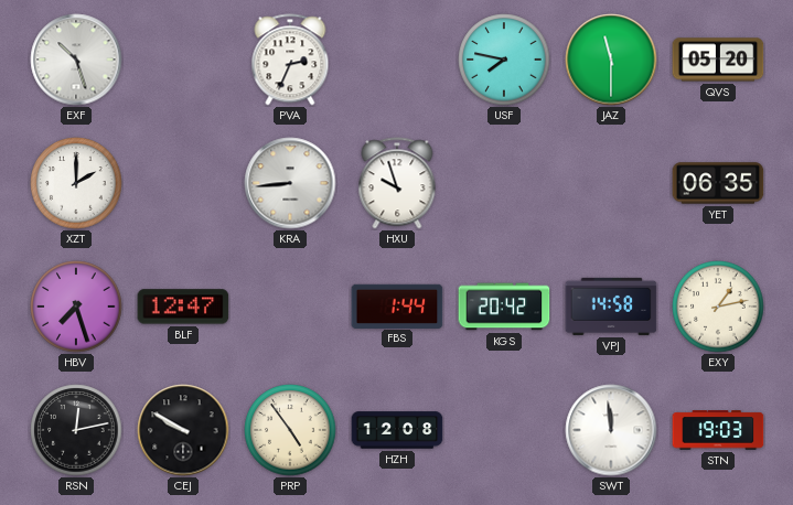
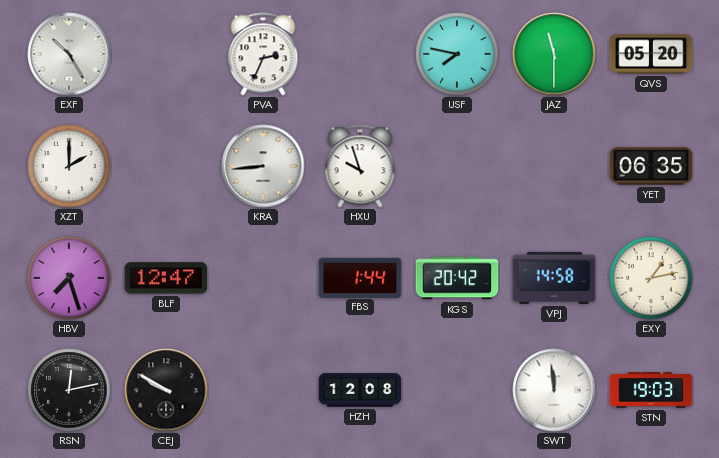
EXF: 10:27 -> 10:25 (69, 54)
PRP: 4:54 -> none (290, 430)
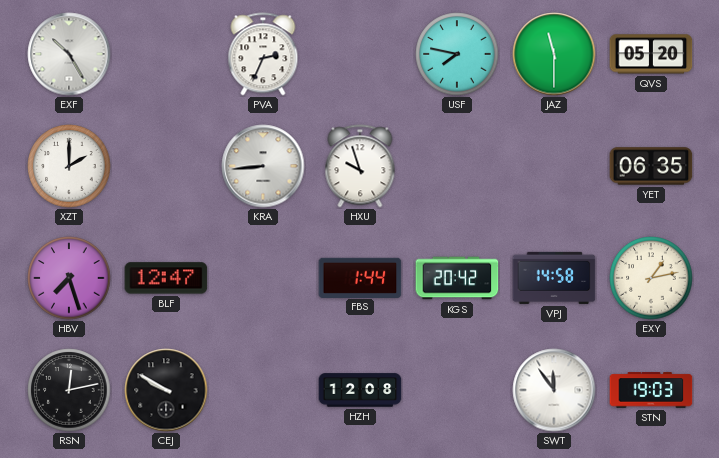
SWT: 11:59 -> 11:54 (554, 390)
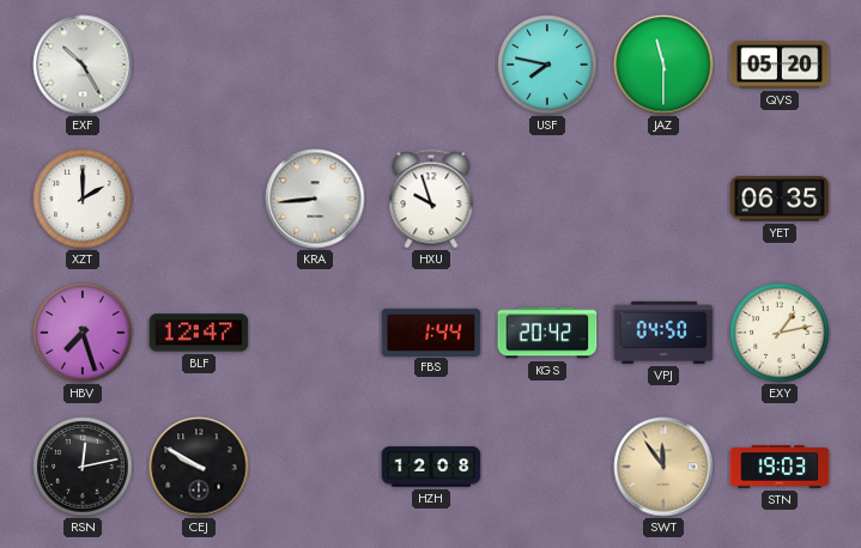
PVA: 2:34 -> none (263, 54)
VPJ: 14:58 -> 04:50 (663, 333)
SWT dial: white -> champagne (663, 467)
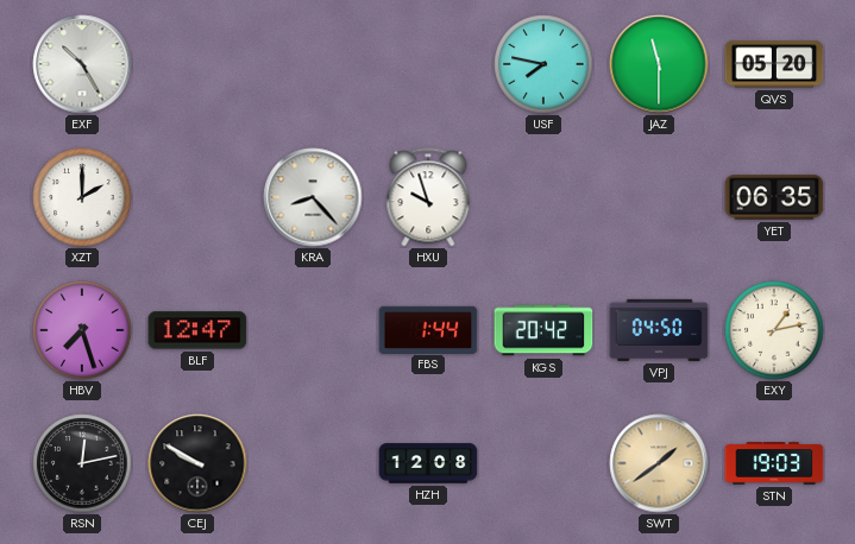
KRA: 8:44 -> 8:23 (313, 197)
SWT: 11:54 -> 1:39 (659, 463)
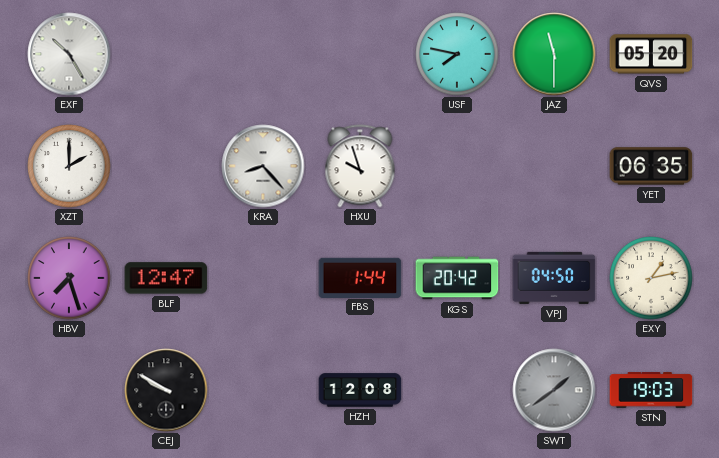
RSN: 12:13 -> none (82, 463)
SWT dial: champagne -> grey (554, 390)
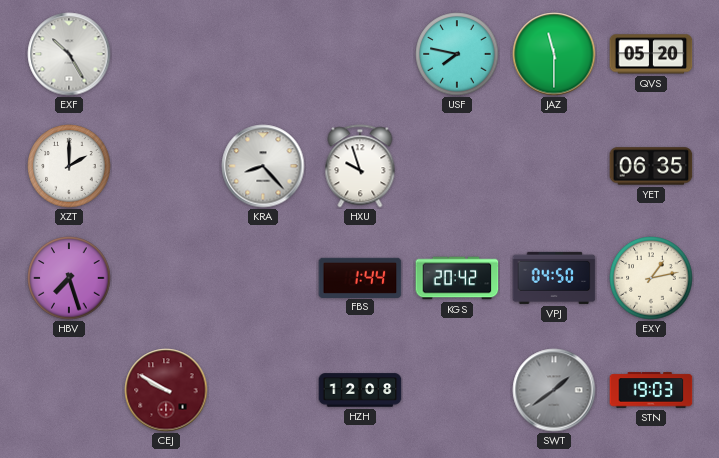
BLF: 12:47 -> none (166, 278)
CEJ dial: black -> burgundy (166, 390)
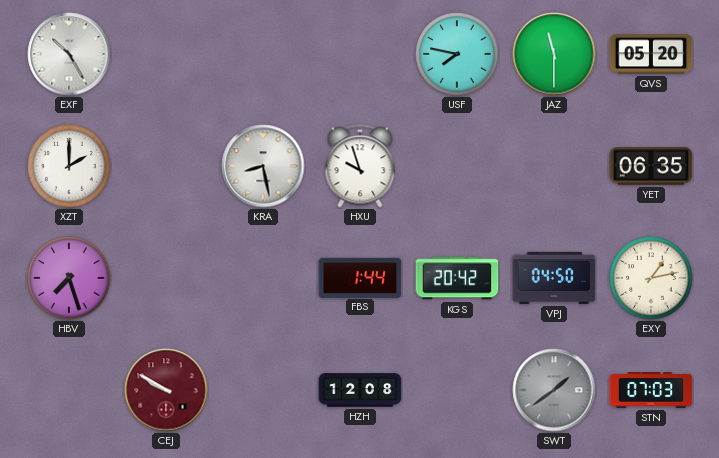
KRA: 8:23 -> 8:28 (263, 166)
STN: 19:03 -> 07:03 (651, 390)
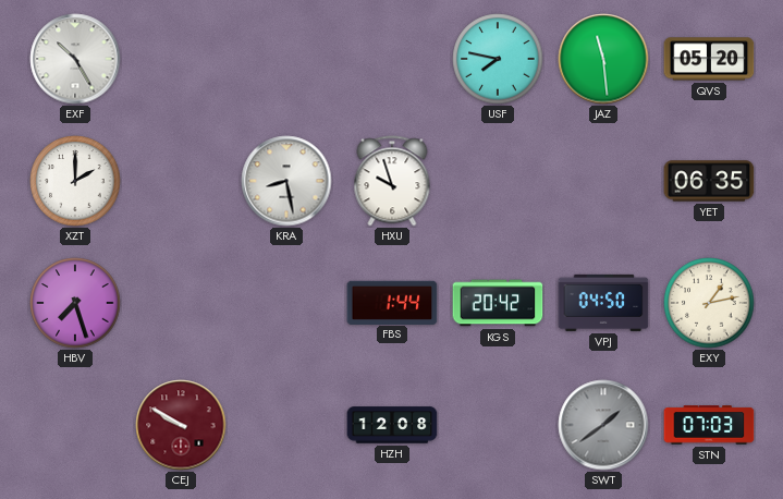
JAZ: 11:30 -> 11:29 (603, 59)
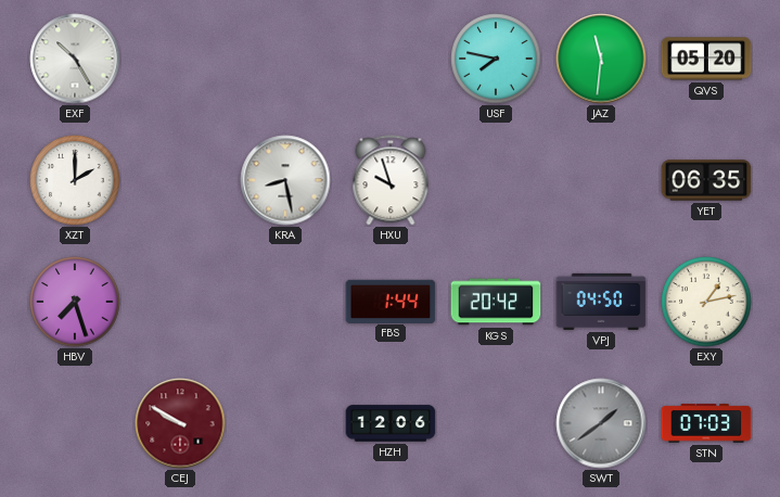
JAZ: 11:29 -> 11:31 (601, 59)
HZH: 12:08 -> 12:06 (391, 423)
